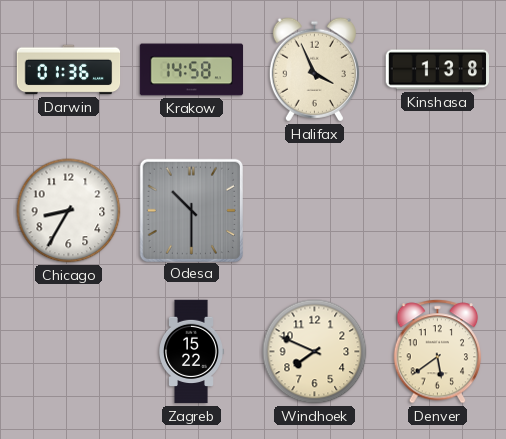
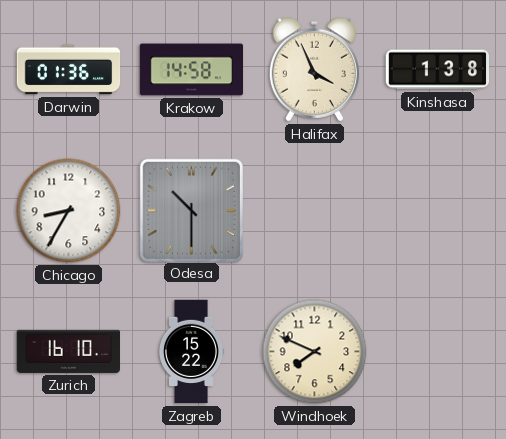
Zurich: none -> 16:10 (69, 351)
Denver: 5:39 -> none (438, 352)
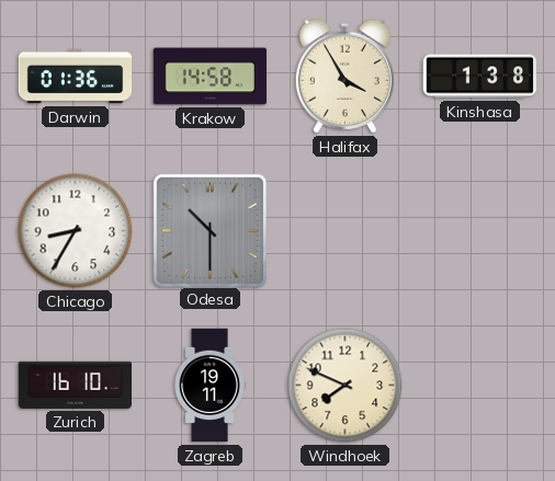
Halifax: 3:56 -> 3:55 (344, 77)
Zagreb: 15:22 -> 19:11 (211, 386)
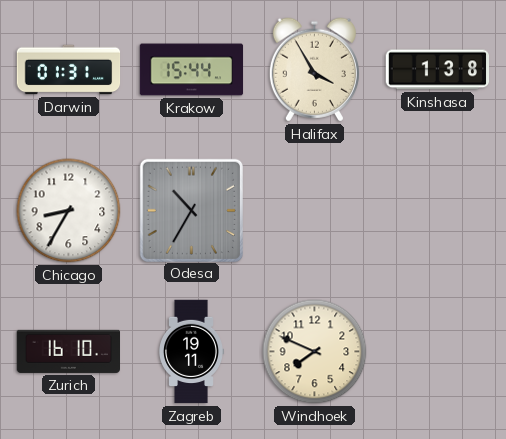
Darwin: 01:36 -> 01:31 (69, 70)
Krakow: 14:58 -> 15:44 (192, 70)
Odesa: 10:30 -> 10:35 (191, 210)
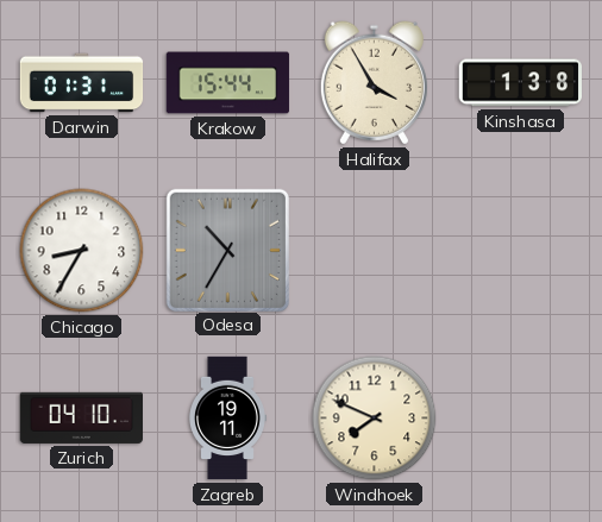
Zurich: 16:10 -> 04:10 (82, 417)
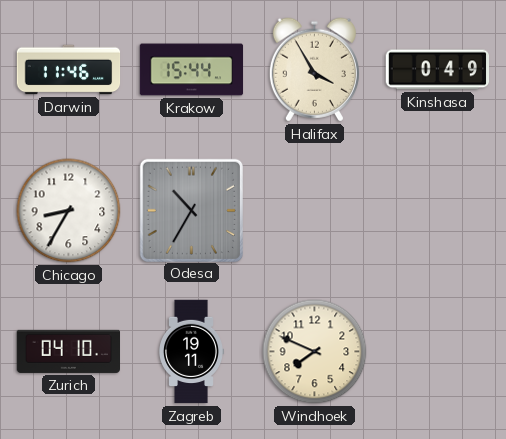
Darwin: 01:31 -> 11:46 (69, 70)
Kinshasa: 1:38 -> 0:49 (437, 70)
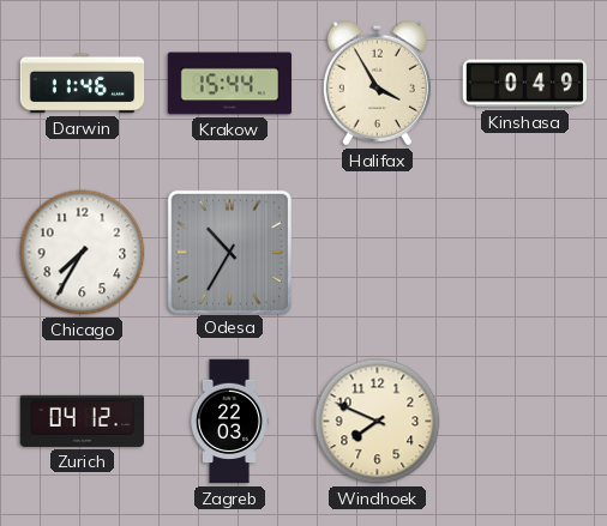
Chicago: 8:35 -> 7:35 (83, 253)
Zurich: 04:10 -> 04:12 (83, 421)
Zagreb: 19:11 -> 22:03 (230, 422)
